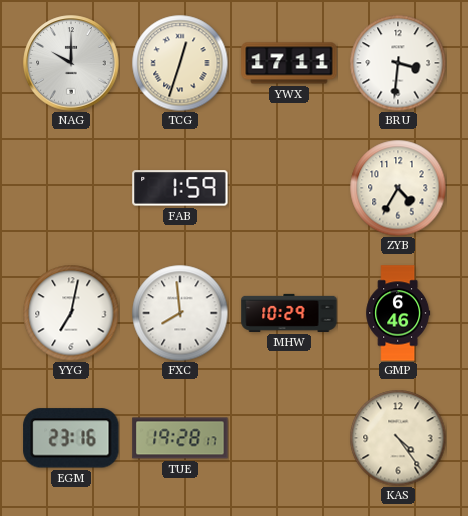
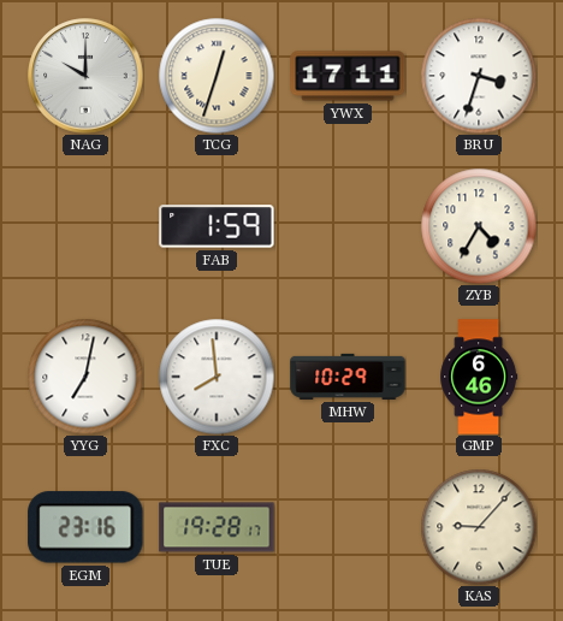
BRU: 3:31 -> 3:33 (479, 76)
KAS: 4:24 -> 9:07 (479, 527)
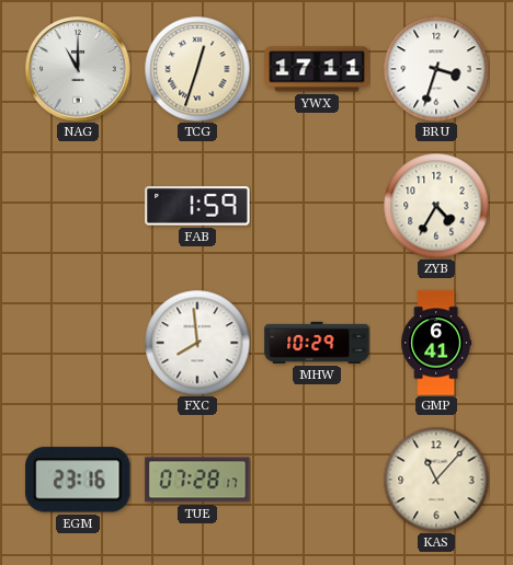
NAG: 10:00 -> 11:00 (78, 69)
YYG: 7:02 -> none (85, 377)
GMP: 6:46 -> 6:41 (436, 343)
TUE: 19:28 -> 07:28 (197, 480)
KAS: 9:07 -> 11:07 (436, 480)
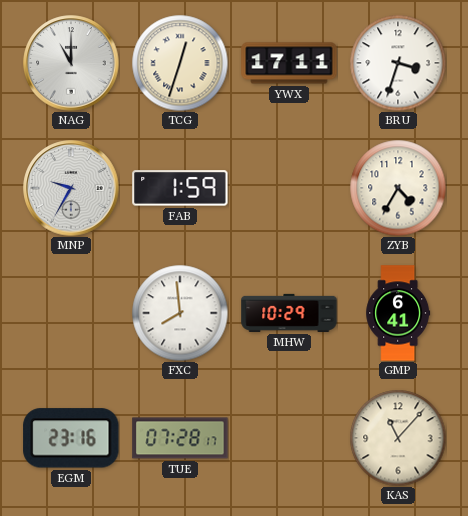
MNP: none -> 9:35 (71, 188)
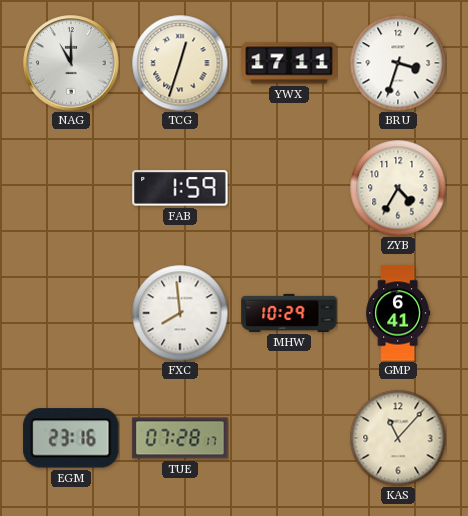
MNP: 9:35 -> none (71, 188)
